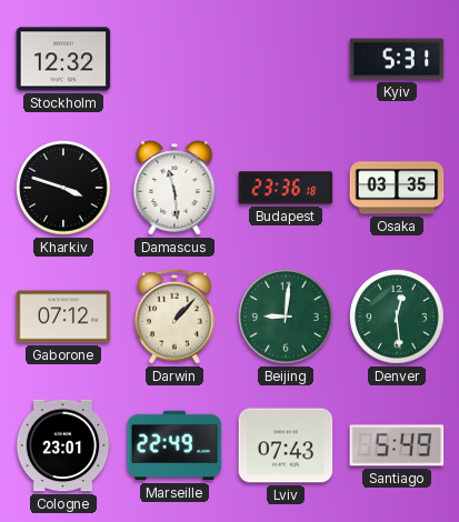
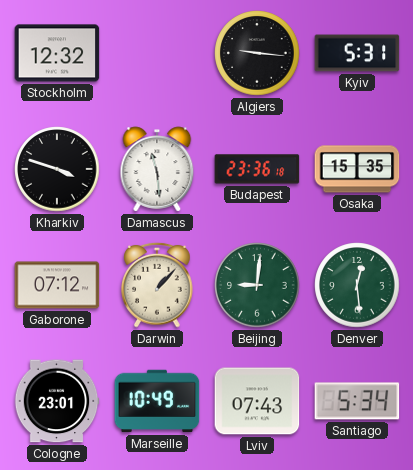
Algiers: none -> 9:16 (257, 53)
Osaka: 03:35 -> 15:35 (357, 169)
Marseille: 22:49 -> 10:49 (157, 401)
Santiago: 5:49 -> 5:34 (357, 401)
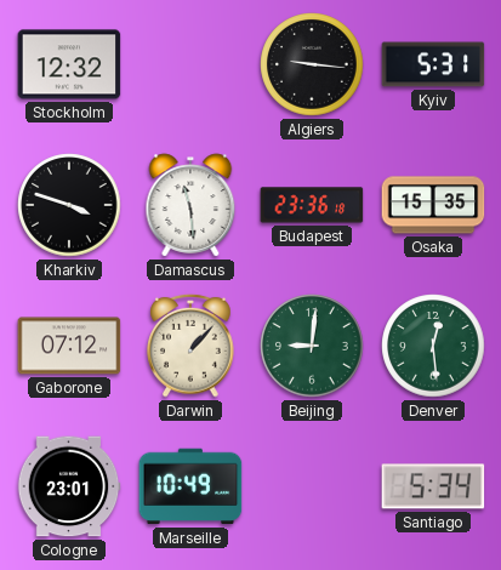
Lviv: 07:43 -> none (257, 401)
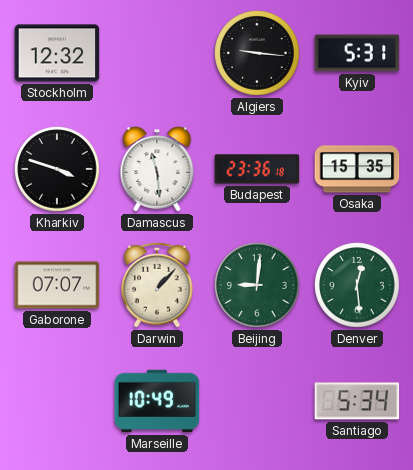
Gaborone: 07:12 -> 07:07 (57, 285)
Cologne: 23:01 -> none (69, 486)
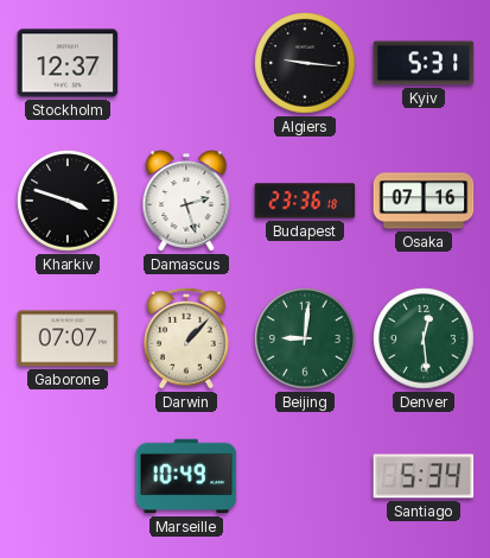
Stockholm: 12:32 -> 12:37 (68, 63)
Damascus: 11:29 -> 2:27 (186, 201)
Osaka: 15:35 -> 07:16 (424, 201)
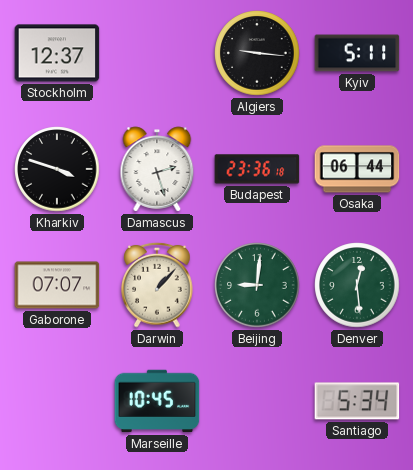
Kyiv: 5:31 -> 5:11 (357, 53)
Osaka: 07:16 -> 06:44 (357, 169)
Marseille: 10:49 -> 10:45 (157, 401)
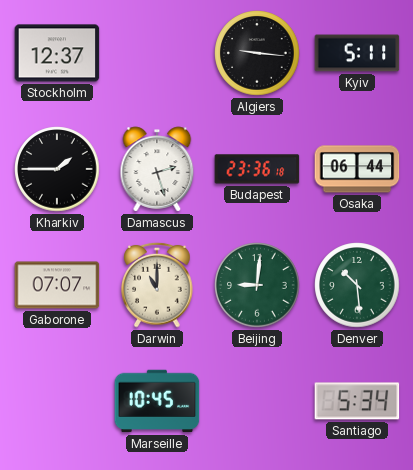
Kharkiv: 3:48 -> 1:45 (57, 169)
Darwin: 1:07 -> 11:00 (157, 285)
Denver: 12:29 -> 10:29 (357, 285)
